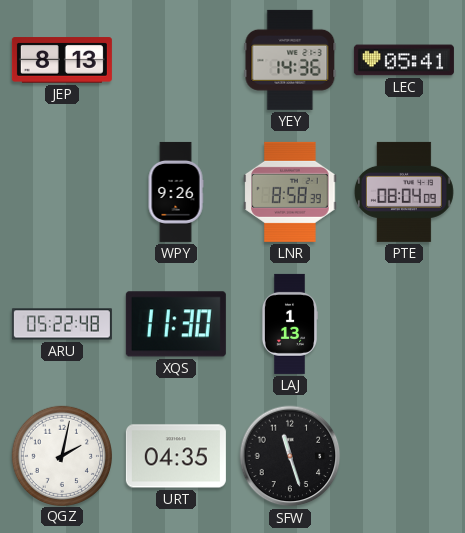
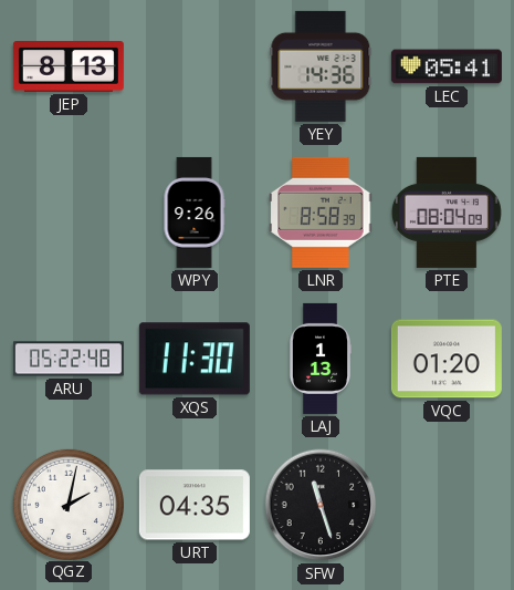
VQC: none -> 01:20 (447, 359)
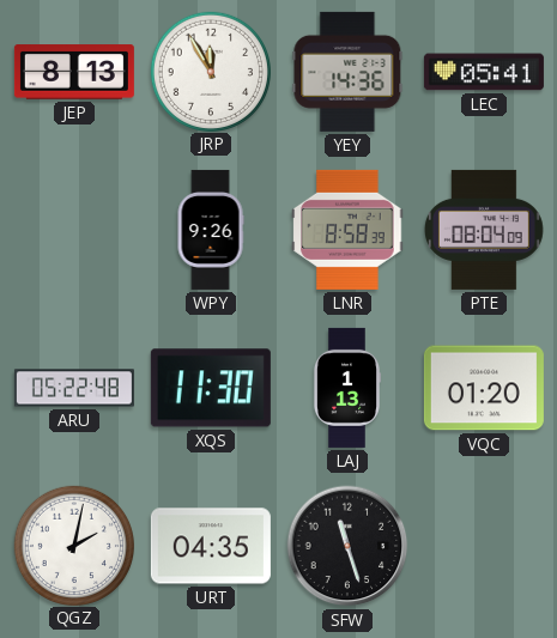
JRP: none -> 11:55 (210, 71)
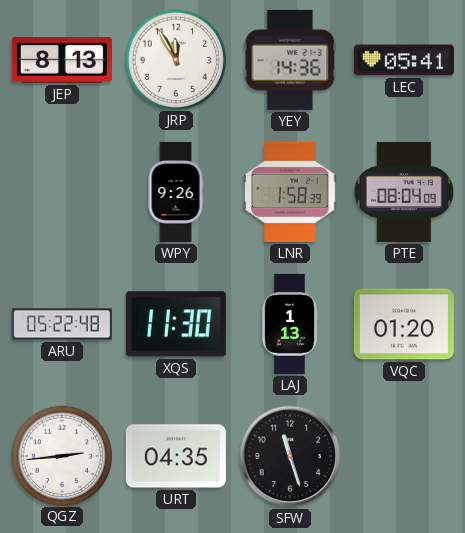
LNR: 8:58 -> 1:58 (290, 192)
QGZ: 2:02 -> 2:44 (61, 455)
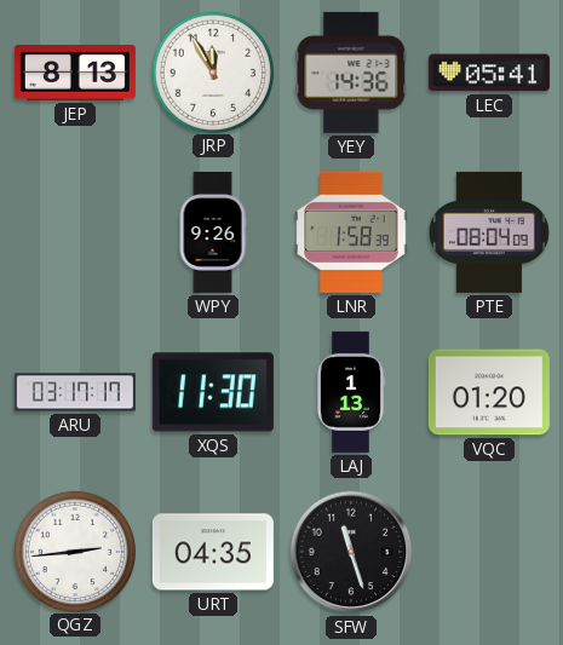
ARU: 05:22 -> 03:17 (75, 392)
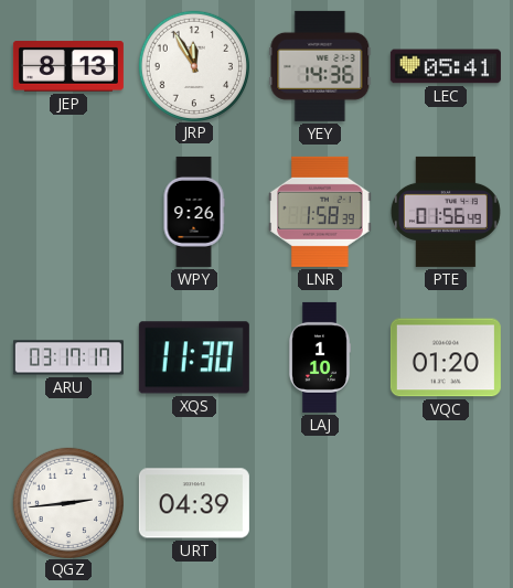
PTE: 08:04 -> 01:56 (446, 212)
LAJ: 1:13 -> 1:10 (319, 357)
URT: 04:35 -> 04:39 (194, 503)
SFW: 11:27 -> none (351, 552)
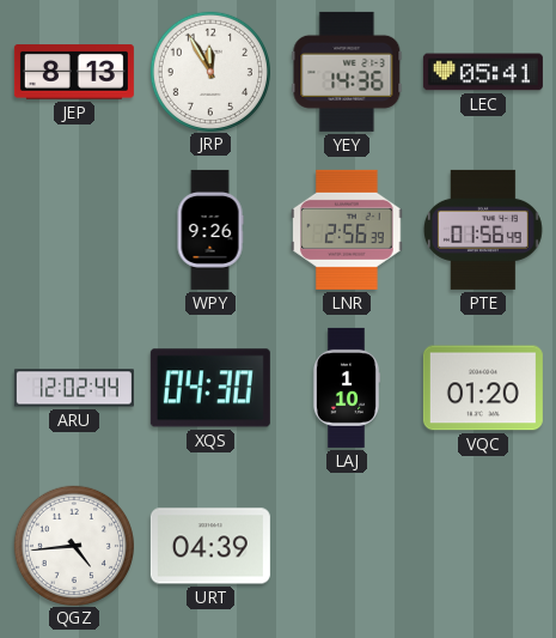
LNR: 1:58 -> 2:56 (347, 230)
ARU: 03:17 -> 12:02 (74, 388)
XQS: 11:30 -> 04:30 (210, 388)
QGZ: 2:44 -> 4:44 (73, 545)
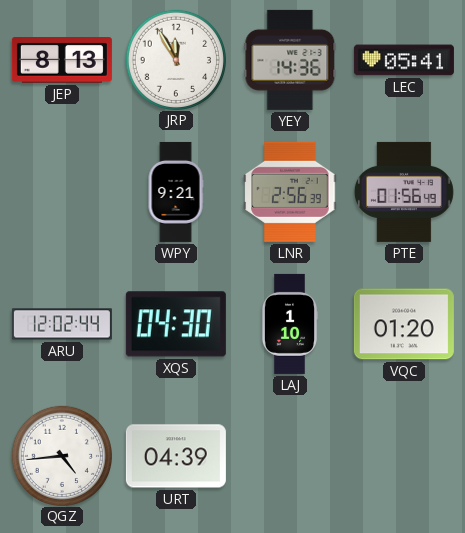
WPY: 9:26 -> 9:21 (176, 192)
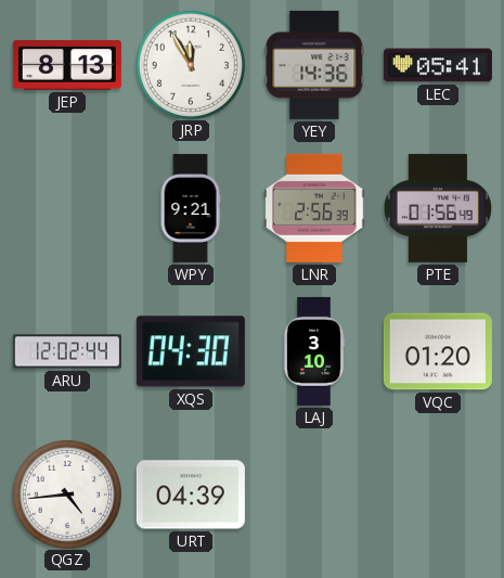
LAJ: 1:10 -> 3:10 (313, 351)
